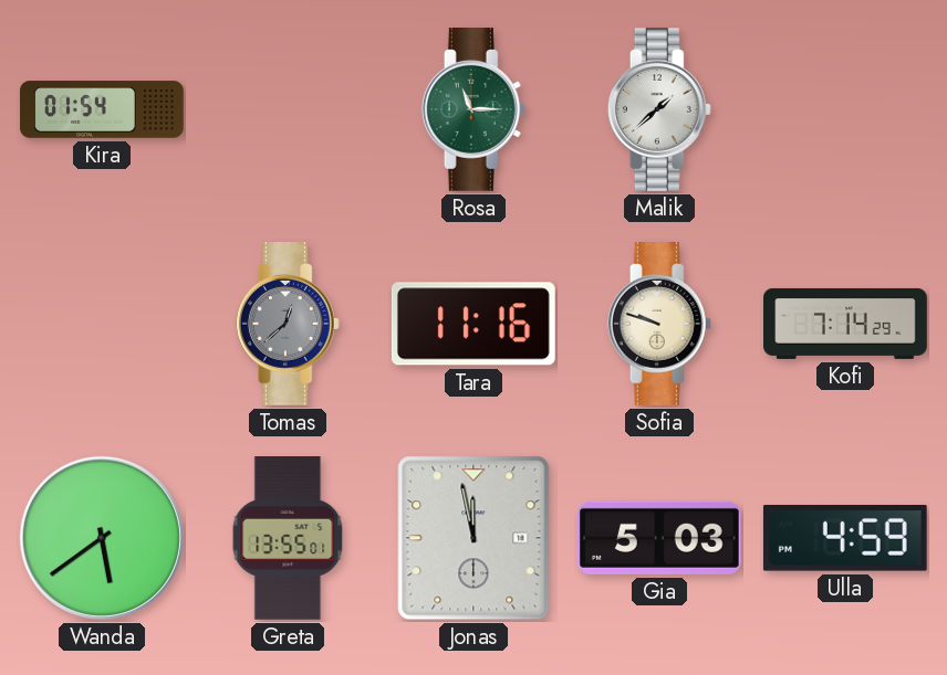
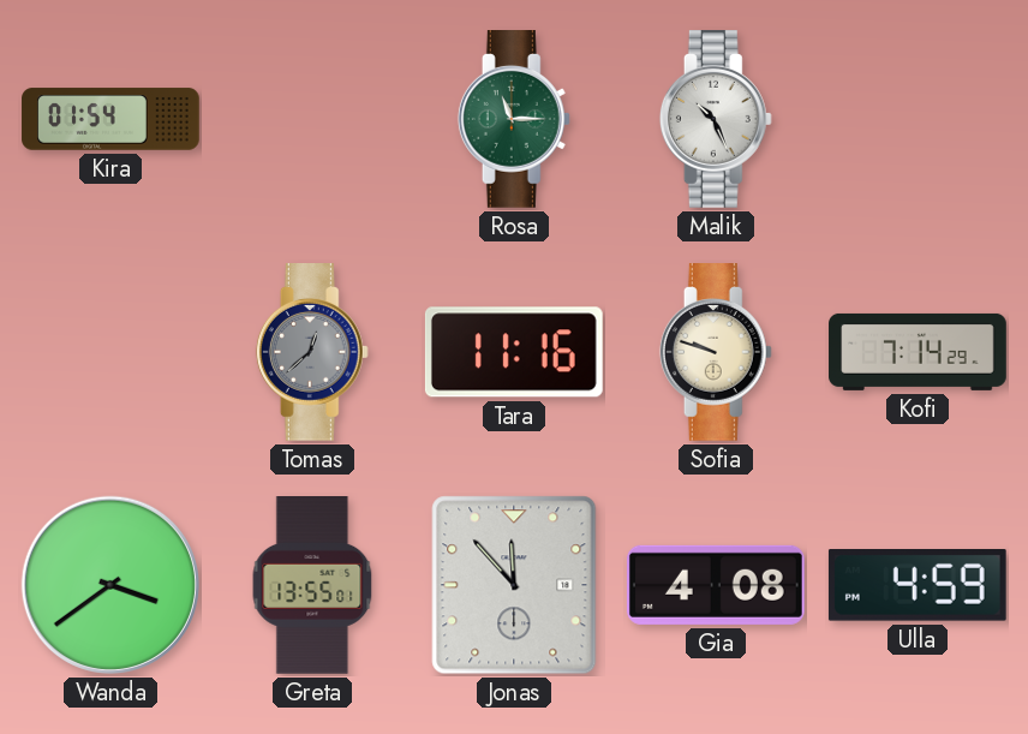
Malik: 1:38 -> 10:26 (716, 120)
Wanda: 5:39 -> 3:39 (110, 585)
Jonas: 11:58 -> 11:53 (514, 585)
Gia: 5:03 -> 4:08 (716, 585)
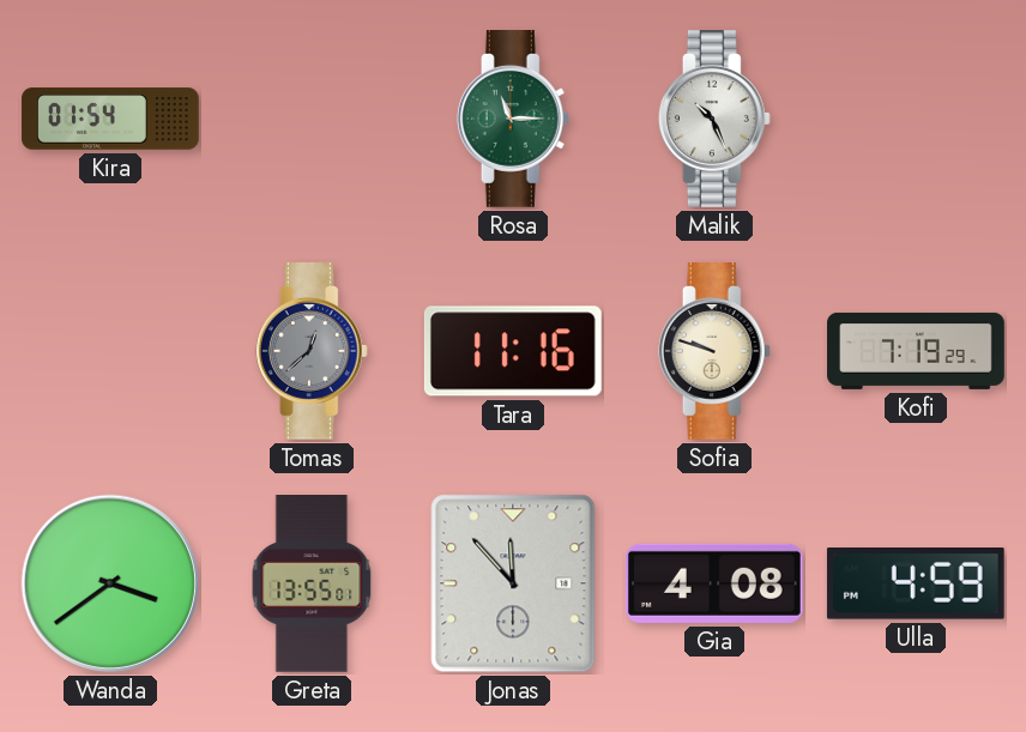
Kofi: 7:14 -> 7:19 (916, 351)
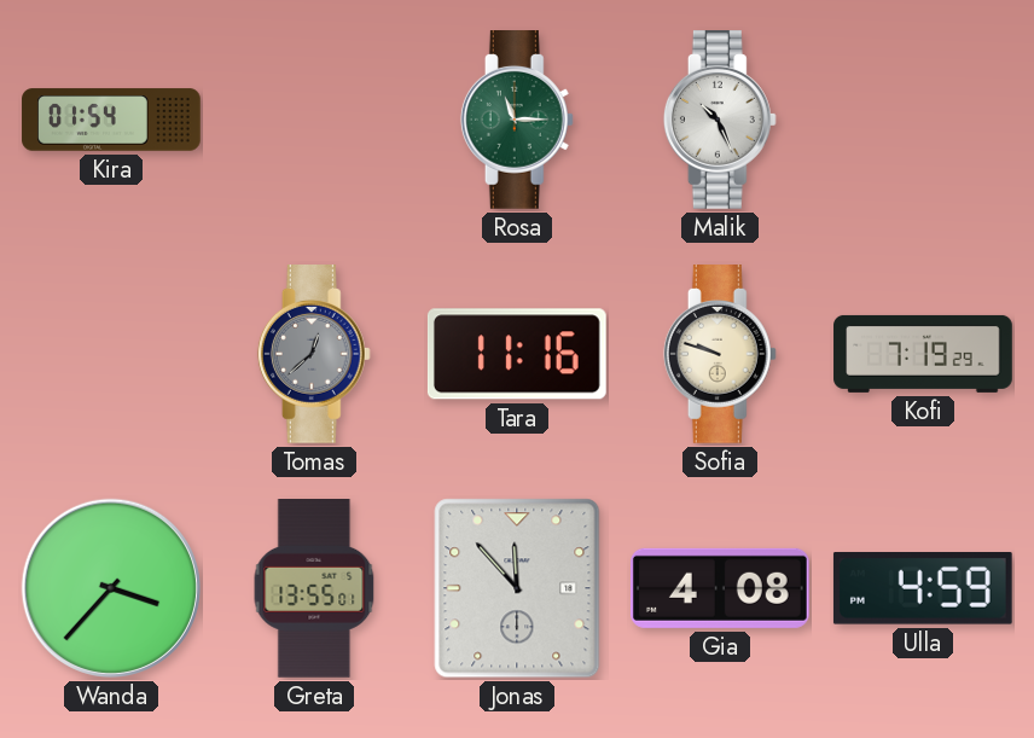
Wanda: 3:39 -> 3:37 (111, 588)
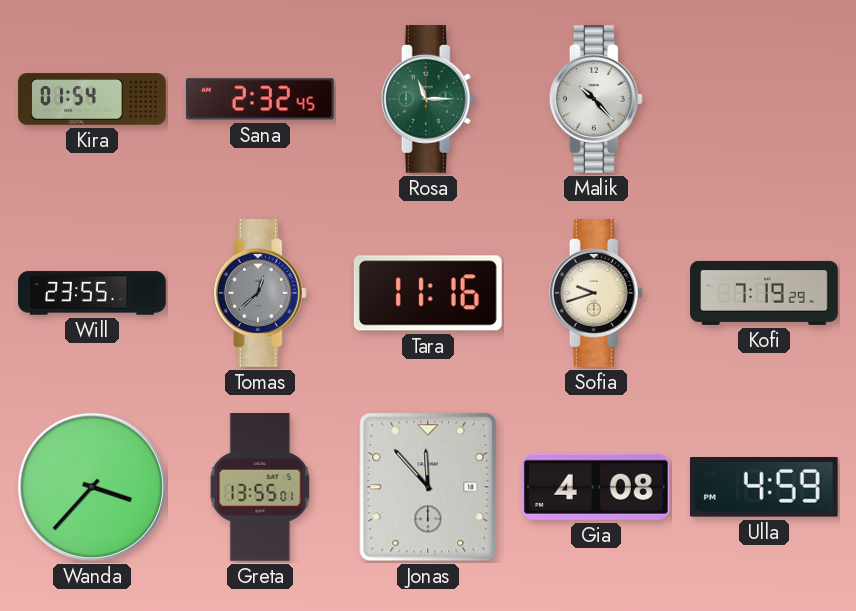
Sana: none -> 2:32 (260, 99)
Malik: 10:26 -> 10:23 (596, 100)
Will: none -> 23:55 (92, 293)
Sofia: 9:48 -> 9:42 (596, 294)
